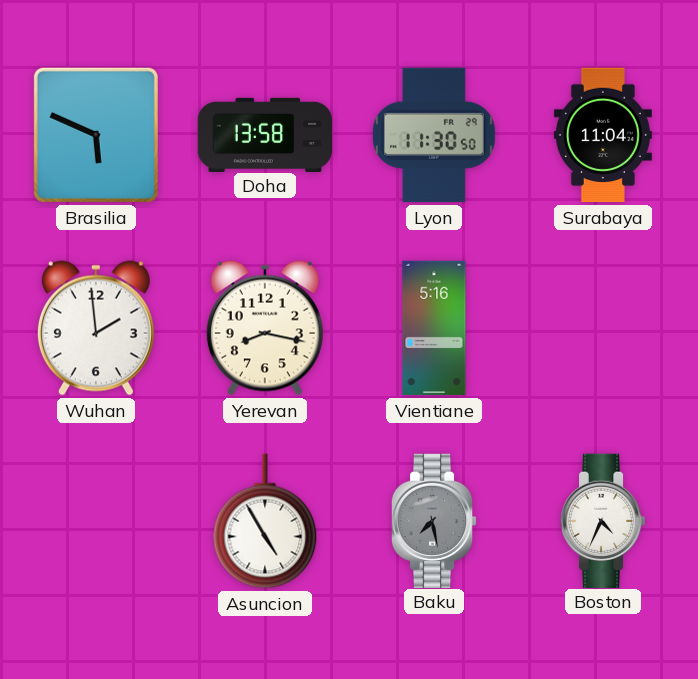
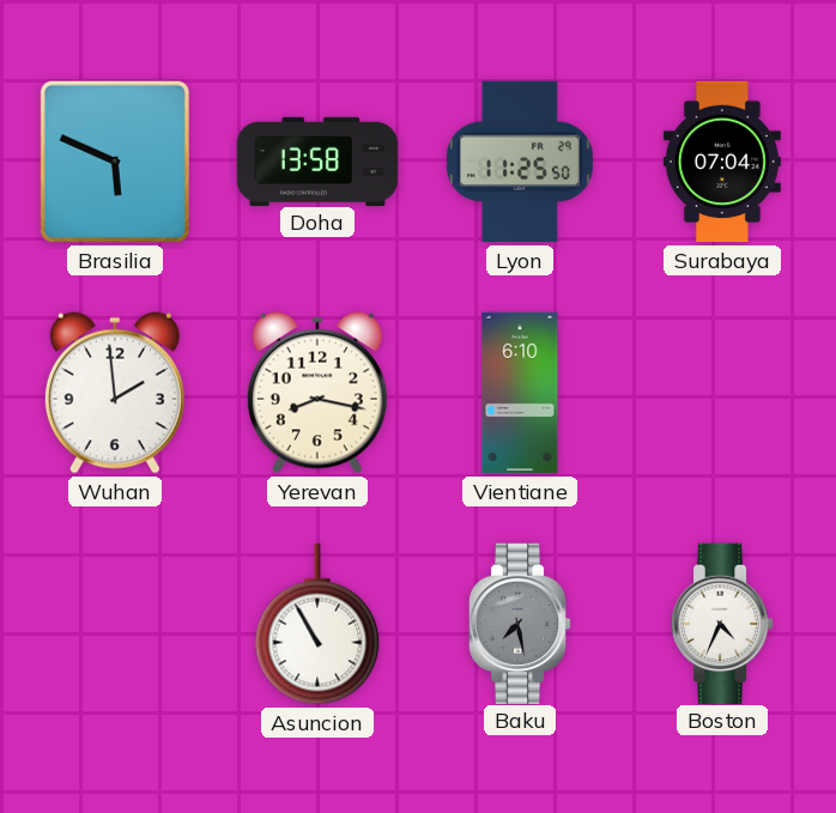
Lyon: 11:30 -> 11:25 (520, 162)
Surabaya: 11:04 -> 07:04 (722, 162)
Vientiane: 5:16 -> 6:10 (520, 393)
Asuncion: 4:55 -> 10:55 (317, 624)
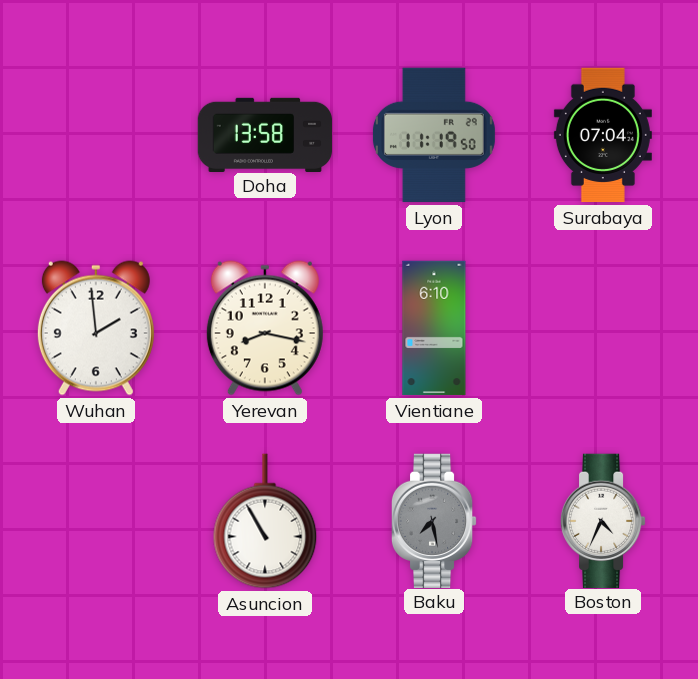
Brasilia: 5:49 -> none (115, 162)
Lyon: 11:25 -> 11:19 (434, 135)
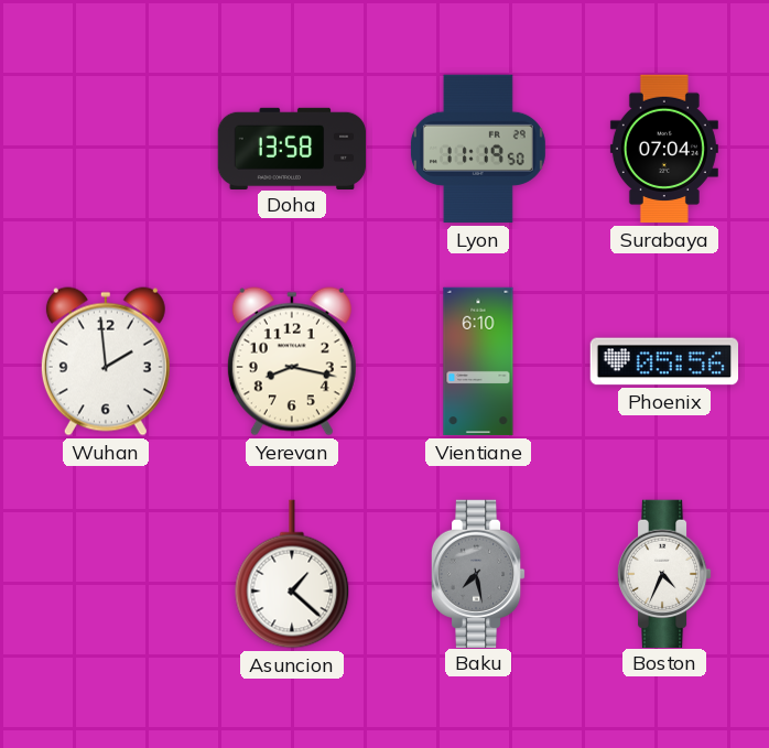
Phoenix: none -> 05:56 (663, 361)
Asuncion: 10:55 -> 1:22 (292, 574)
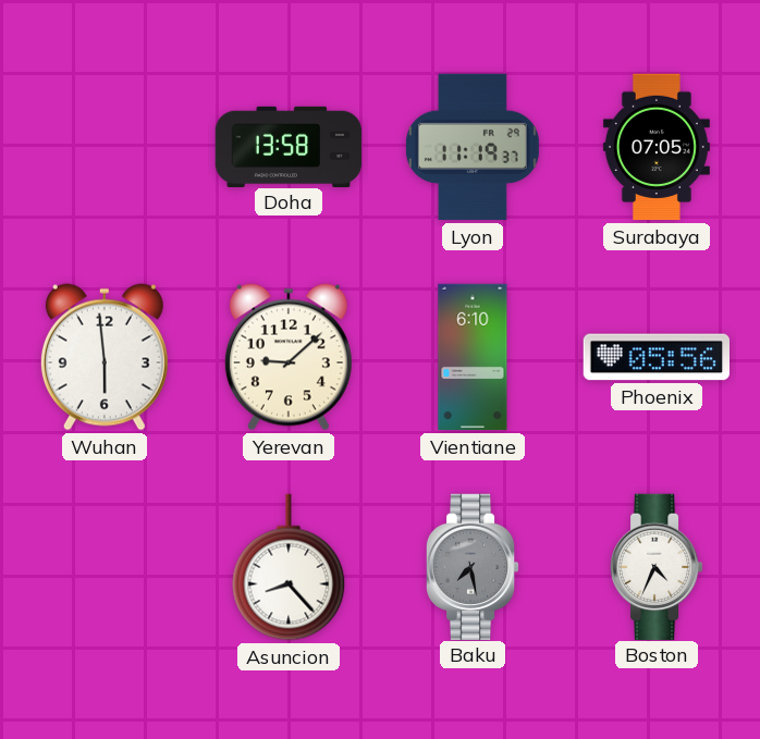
Lyon: 11:19:50 -> 11:19:37 (473, 147)
Surabaya: 07:04 -> 07:05 (657, 147)
Wuhan: 1:59 -> 5:59 (105, 357)
Yerevan: 8:17 -> 9:08 (289, 357)
Asuncion: 1:22 -> 8:23 (289, 567)
